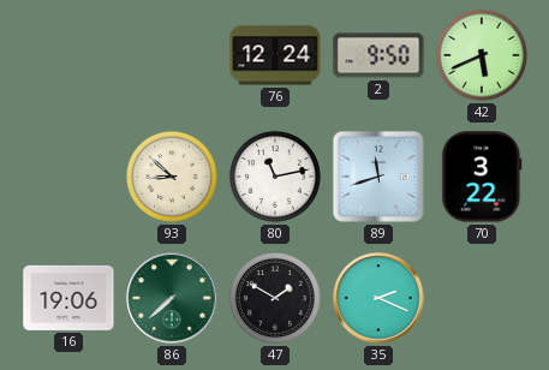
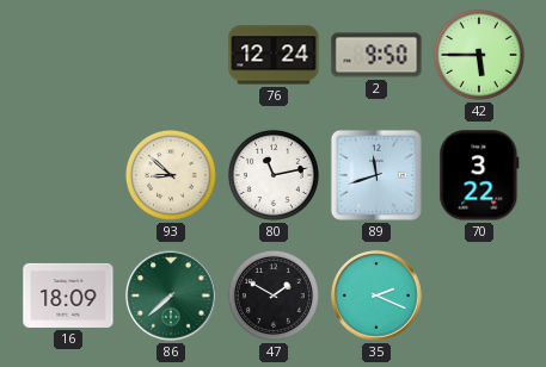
42: 5:41 -> 5:45 (479, 55)
16: 19:06 -> 18:09 (68, 296)
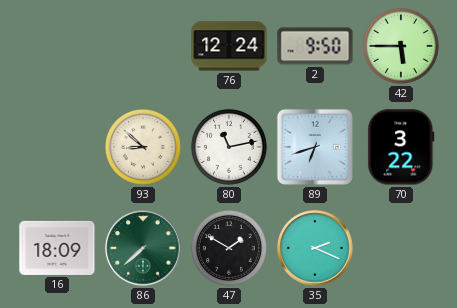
89: 11:42 -> 6:42 (315, 147)
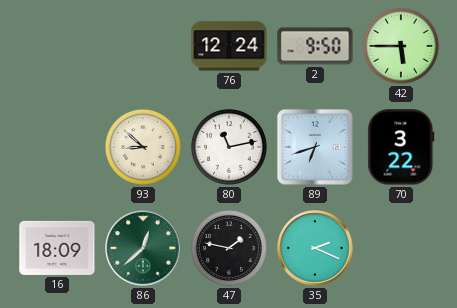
86: 7:38 -> 12:38 (143, 248)
47: 1:50 -> 1:47 (229, 248)
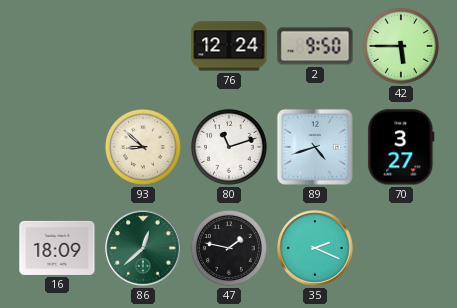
80: 11:13 -> 11:12 (229, 147)
89: 6:42 -> 4:42 (315, 147)
70: 3:22 -> 3:27 (401, 147)
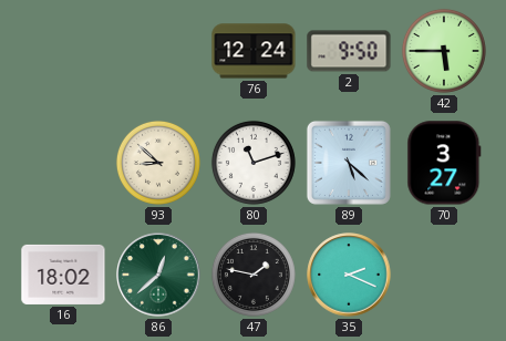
89: 4:42 -> 5:22 (349, 163)
16: 18:09 -> 18:02 (63, 275)
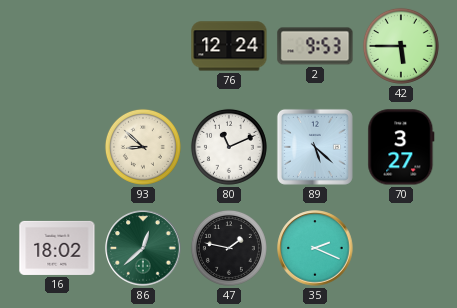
2: 9:50 -> 9:53 (315, 46)
80: 11:12 -> 11:11 (229, 147)
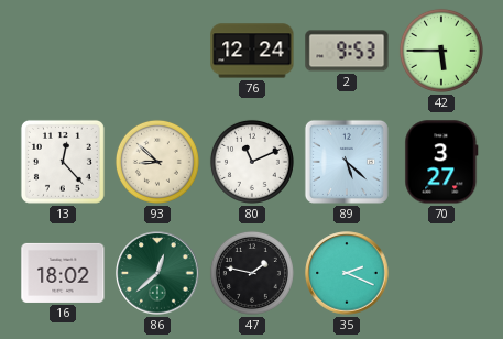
13: none -> 12:23 (63, 162)
